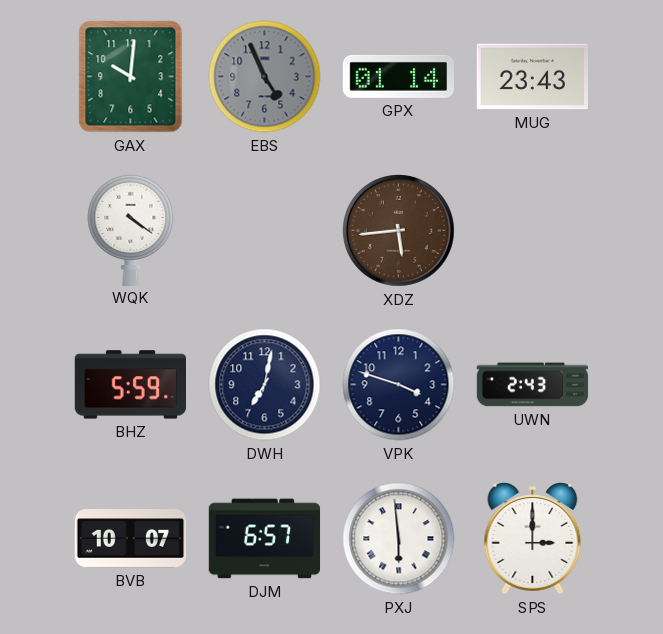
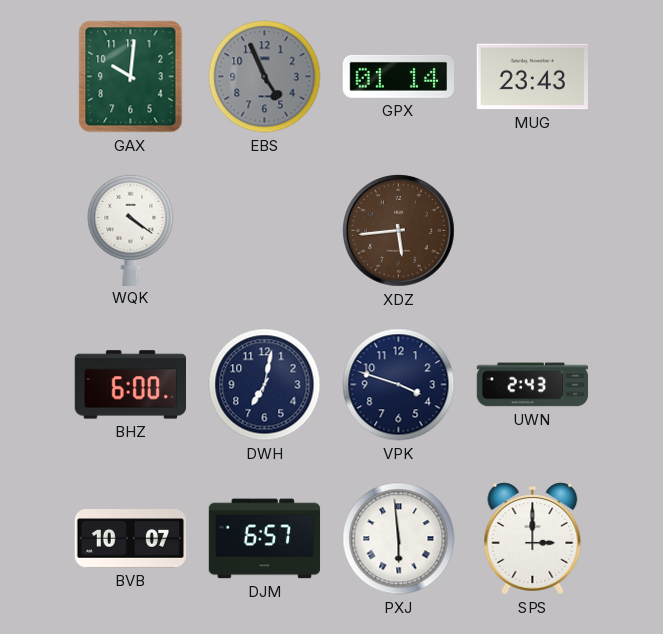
BHZ: 5:59 -> 6:00 (130, 385)
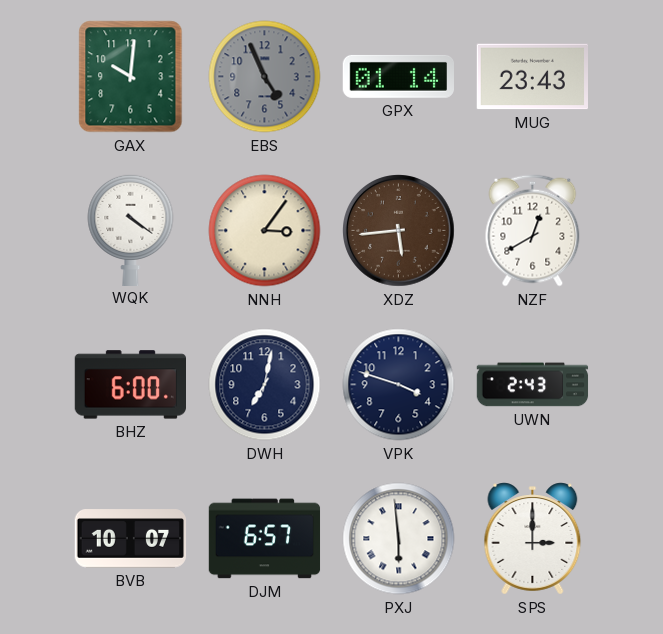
NNH: none -> 3:06 (265, 231)
NZF: none -> 12:40 (533, 231)
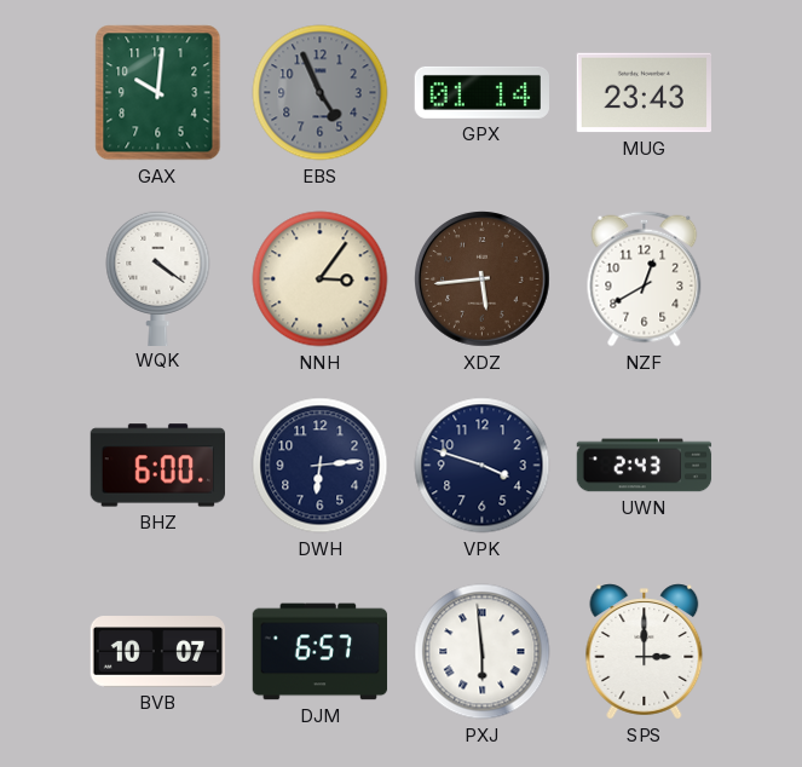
DWH: 7:02 -> 6:14 (321, 466)
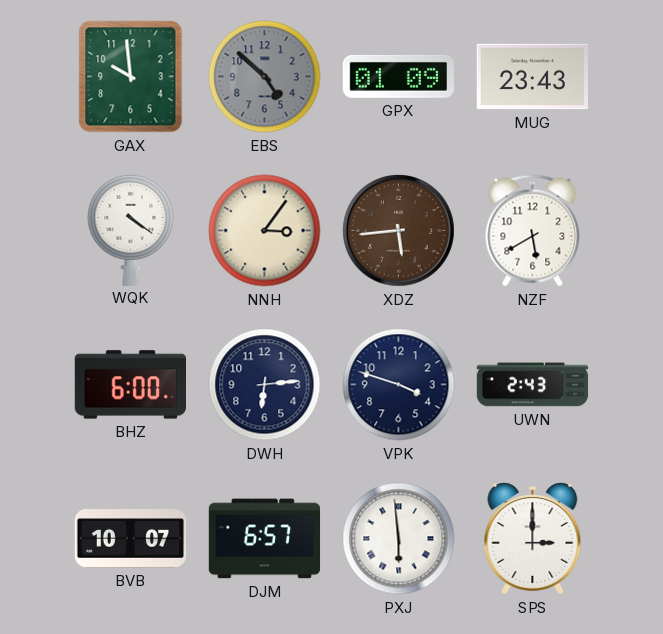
GAX: 10:01 -> 9:59 (131, 77)
EBS: 4:56 -> 4:52 (265, 77)
GPX: 01:14 -> 01:09 (398, 76)
NZF: 12:40 -> 5:40 (533, 231)
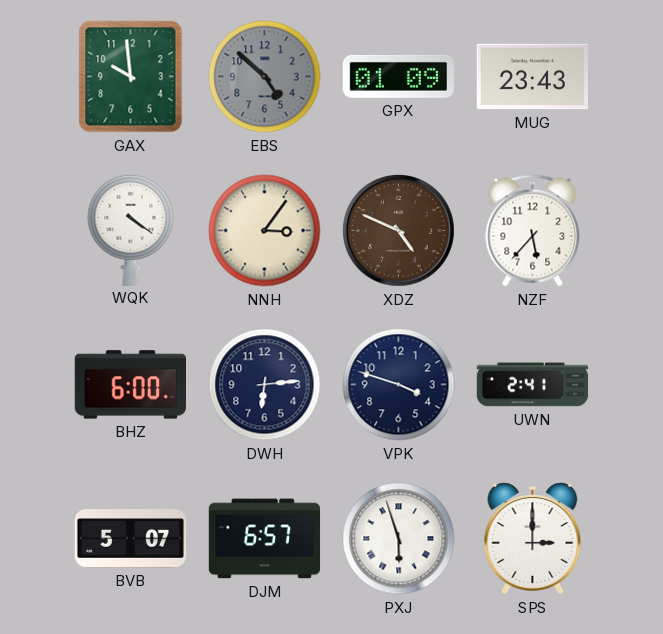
XDZ: 5:44 -> 4:49 (399, 231)
NZF: 5:40 -> 5:37 (533, 231)
UWN: 2:43 -> 2:41 (533, 385)
BVB: 10:07 -> 5:07 (131, 539)
PXJ: 5:59 -> 5:57 (399, 539)
